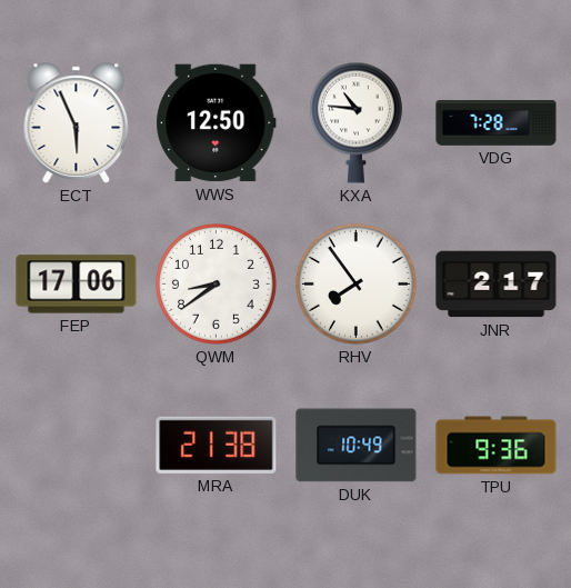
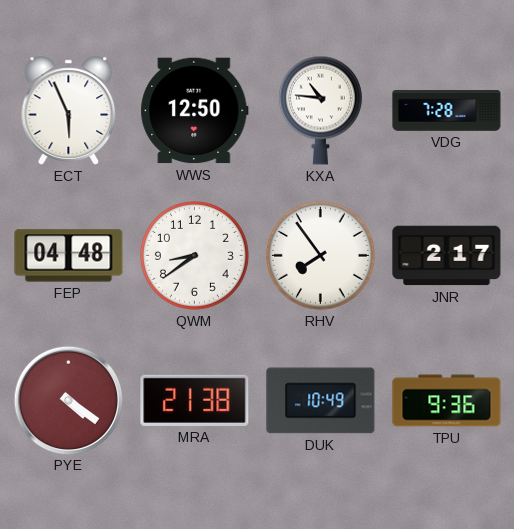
FEP: 17:06 -> 04:48 (69, 256)
PYE: none -> 4:21 (68, 400)
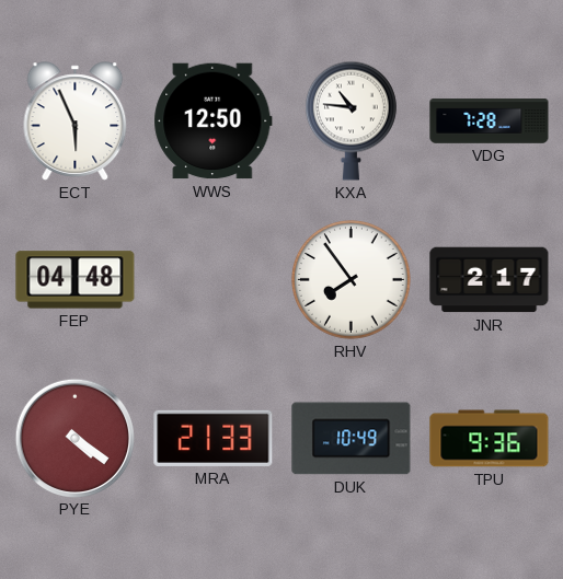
QWM: 8:39 -> none (194, 255)
MRA: 21:38 -> 21:33 (214, 438)
